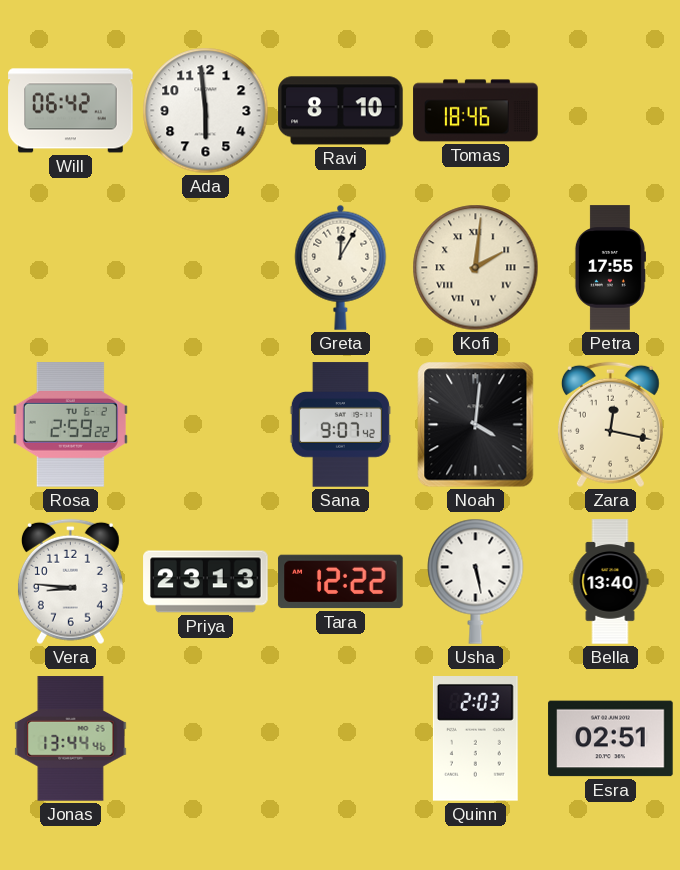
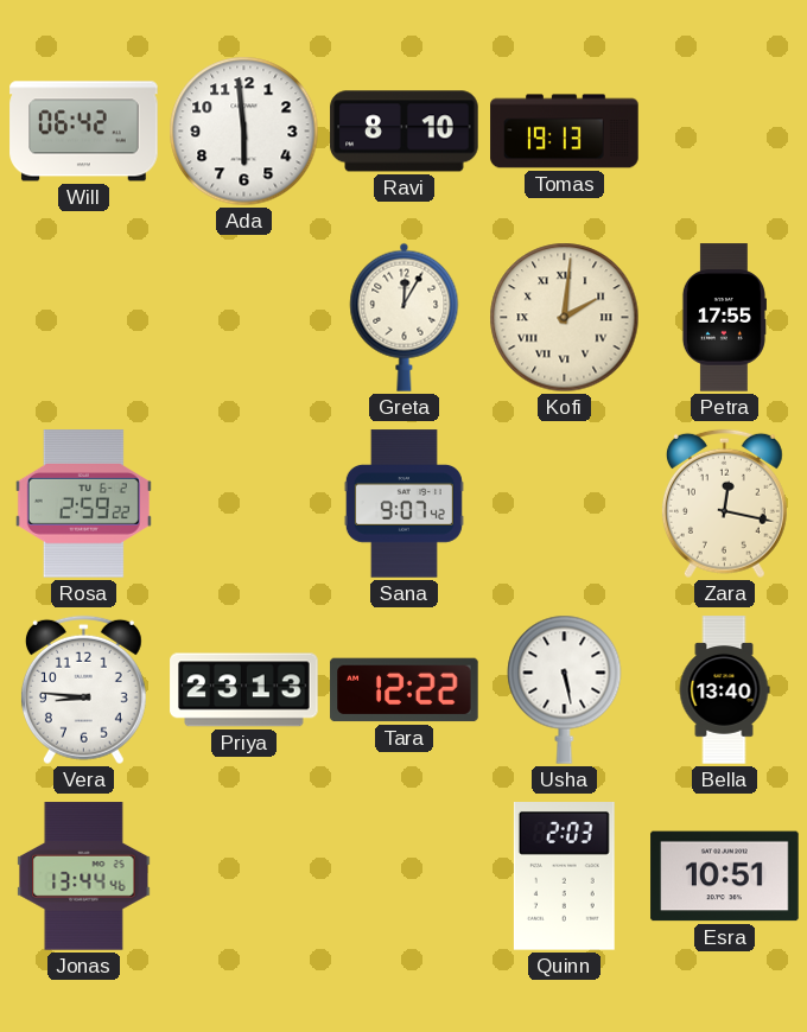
Tomas: 18:46 -> 19:13 (565, 132)
Noah: 4:01 -> none (476, 425)
Esra: 02:51 -> 10:51 (725, 877)
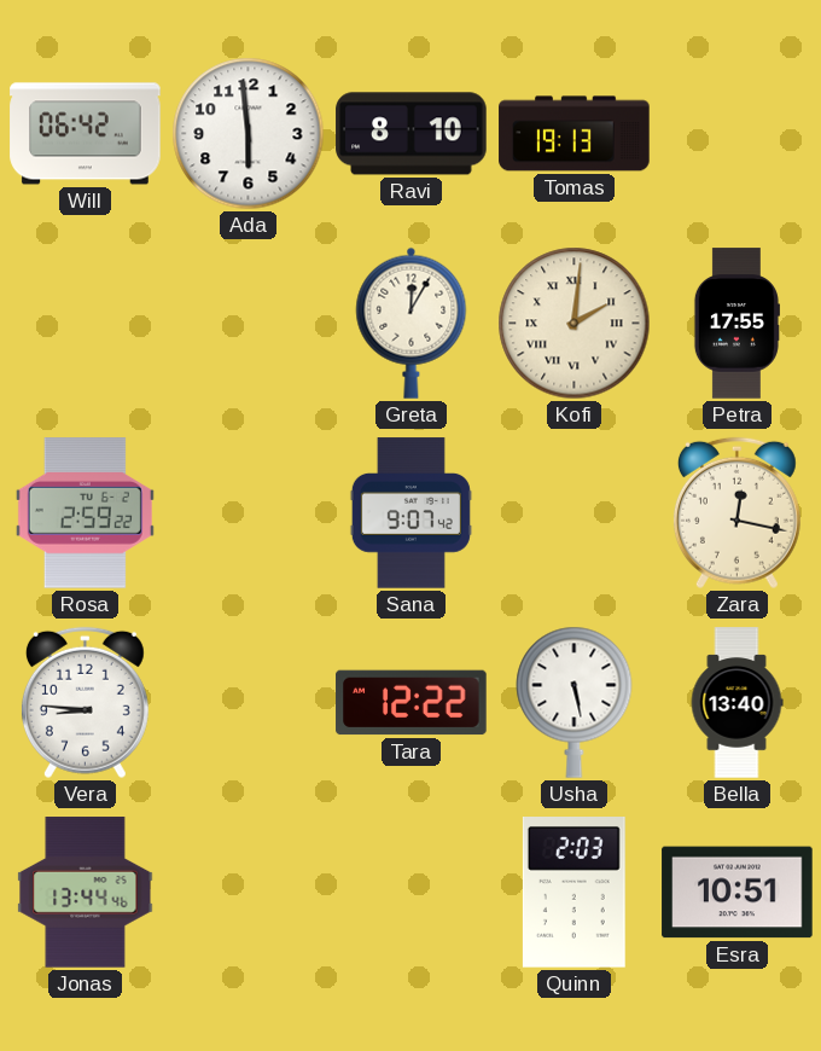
Priya: 23:13 -> none (244, 690)
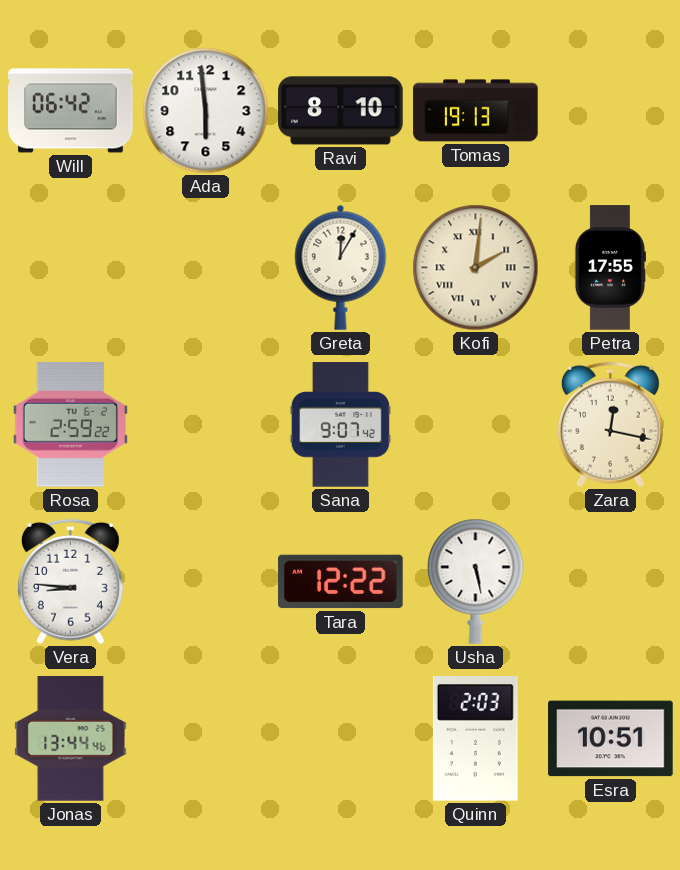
Bella: 13:40 -> none (736, 703)
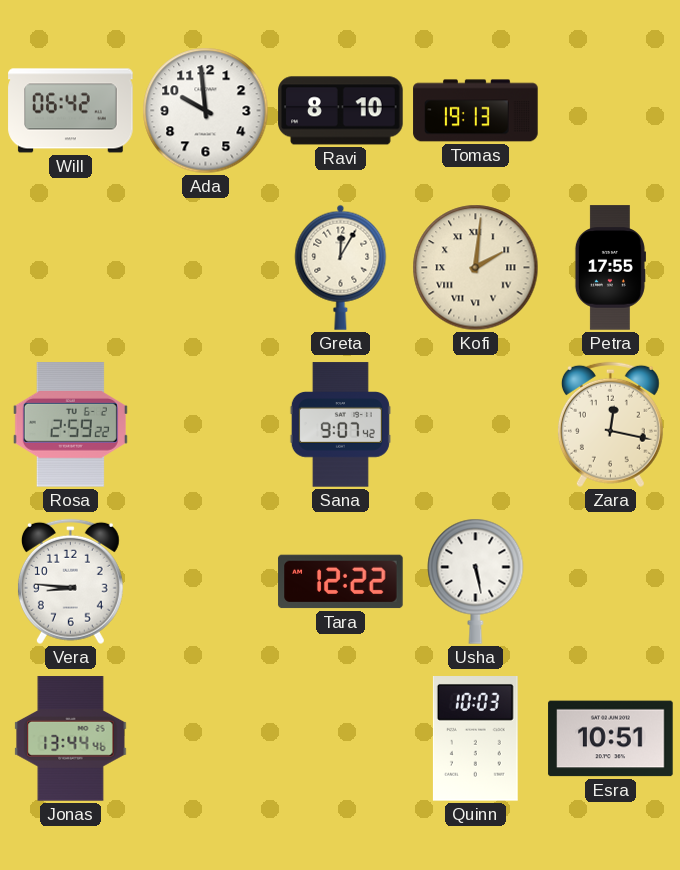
Ada: 5:59 -> 9:59 (206, 111)
Quinn: 2:03 -> 10:03 (475, 739)
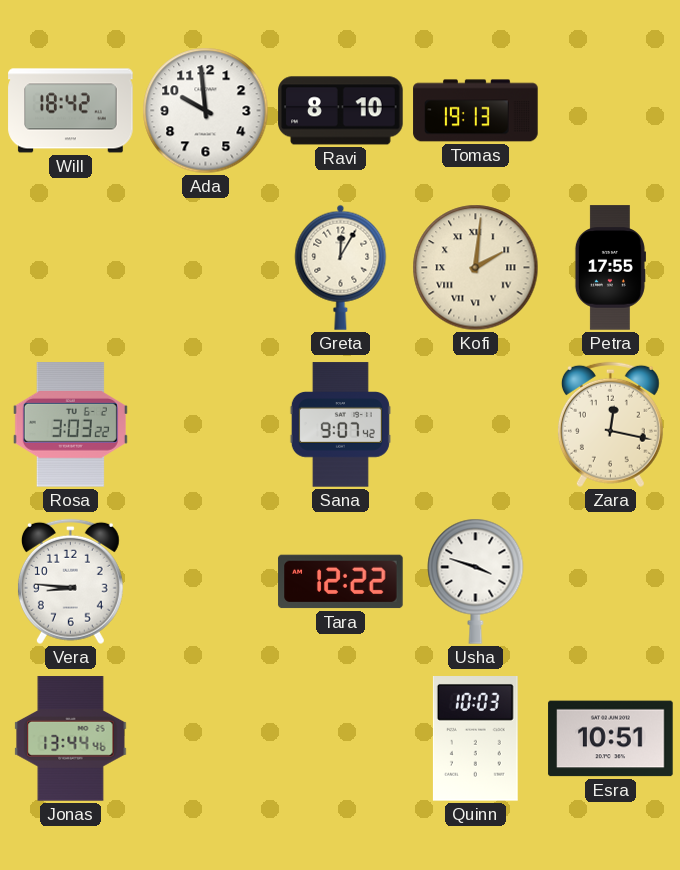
Will: 06:42 -> 18:42 (71, 111)
Rosa: 2:59 -> 3:03 (70, 425)
Usha: 5:28 -> 3:48 (476, 581)
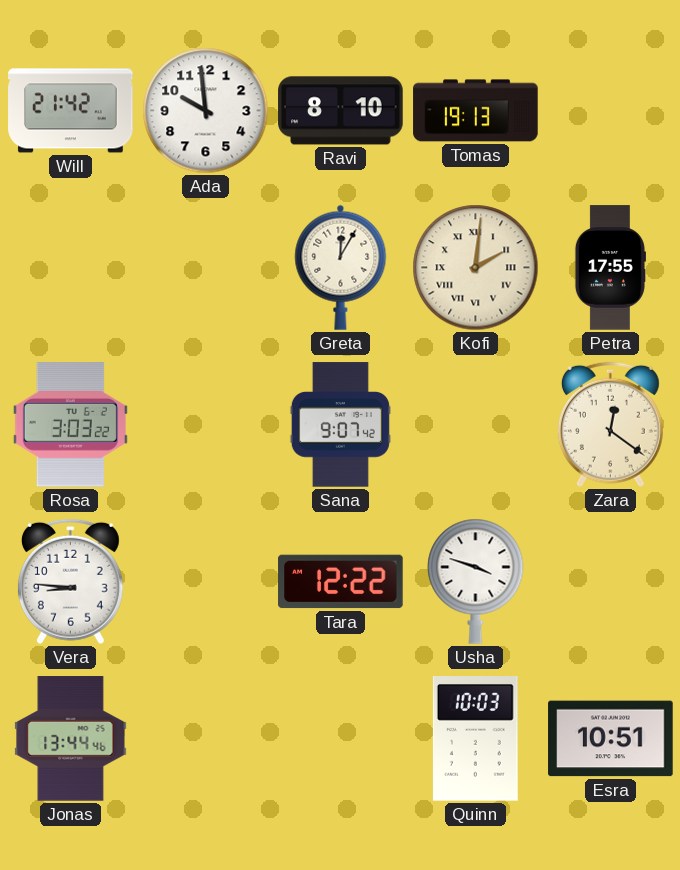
Will: 18:42 -> 21:42 (71, 111)
Zara: 12:17 -> 12:21 (610, 425)
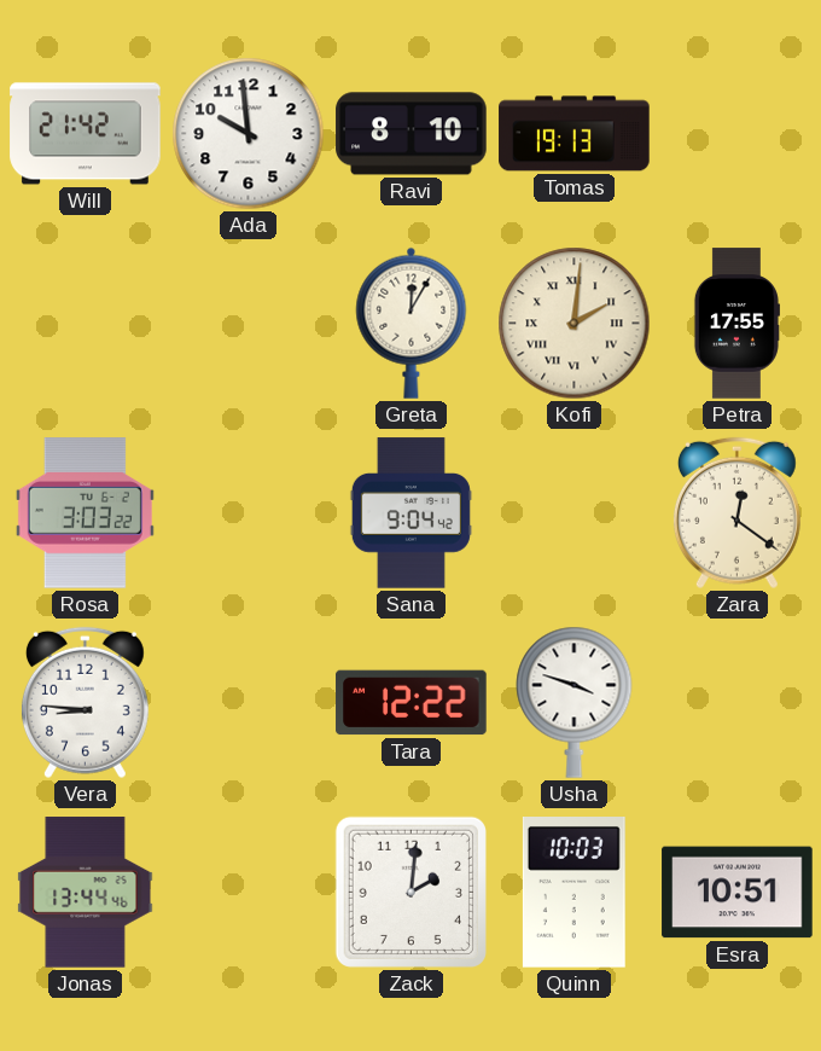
Sana: 9:07 -> 9:04 (410, 513)
Zack: none -> 2:01 (410, 892)
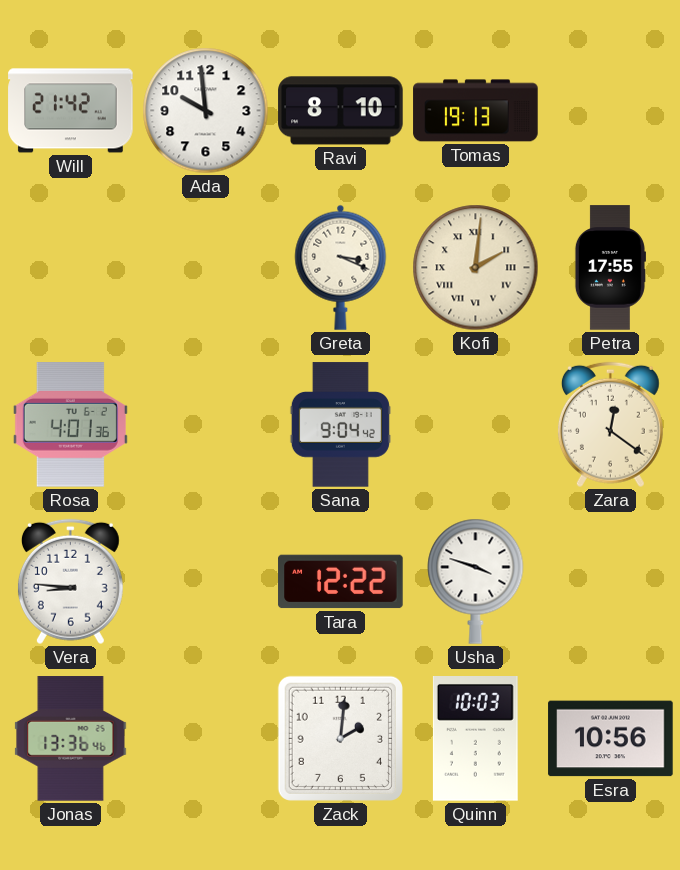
Greta: 12:05 -> 3:19 (341, 267)
Rosa: 3:03 -> 4:01 (70, 425)
Jonas: 13:44 -> 13:36 (71, 739)
Esra: 10:51 -> 10:56 (611, 739)
